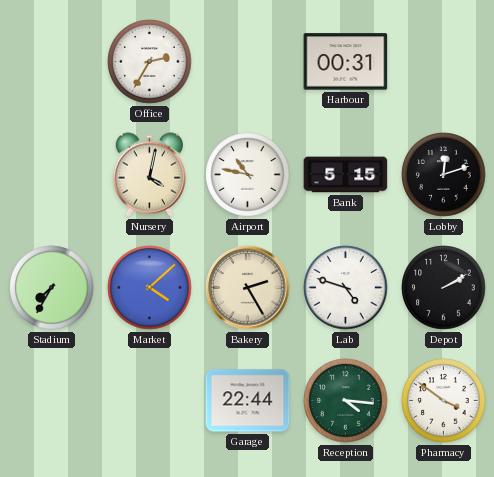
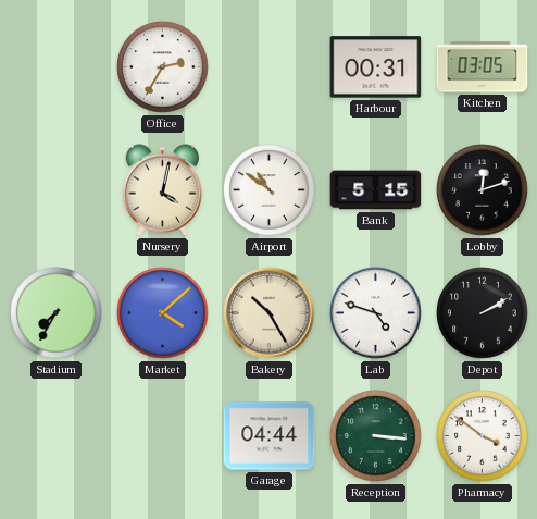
Kitchen: none -> 03:05 (483, 67)
Airport: 10:47 -> 10:51 (270, 190)
Bakery: 2:25 -> 10:25 (270, 313)
Garage: 22:44 -> 04:44 (270, 436)
Reception: 4:16 -> 3:16 (376, 436)
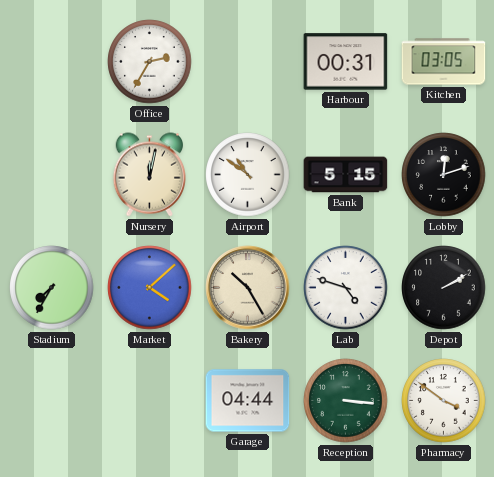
Nursery: 4:02 -> 12:02 (150, 175)
